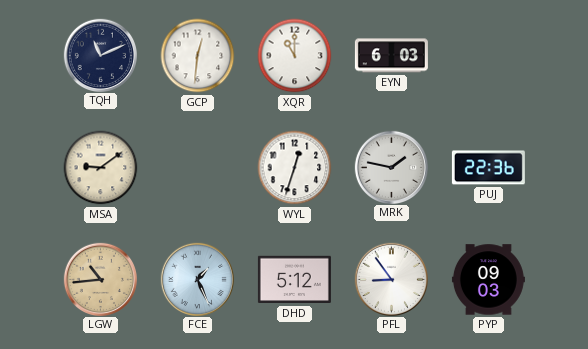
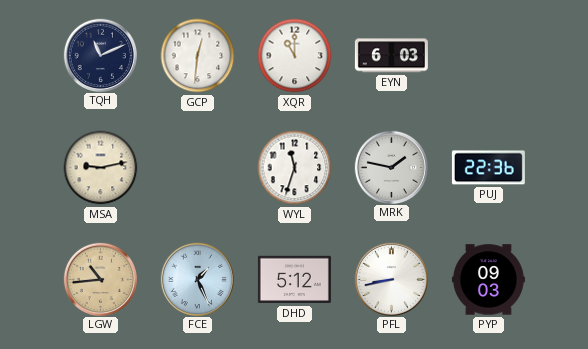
MSA: 9:09 -> 9:13 (101, 168)
WYL: 12:33 -> 11:33 (295, 168)
PFL: 8:54 -> 8:43 (391, 279)
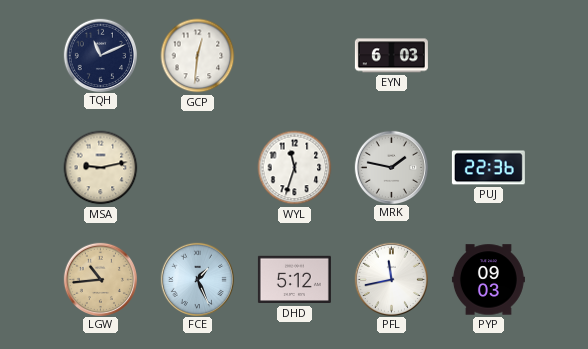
XQR: 11:00 -> none (295, 56)
PFL: 8:43 -> 11:43 (391, 279)
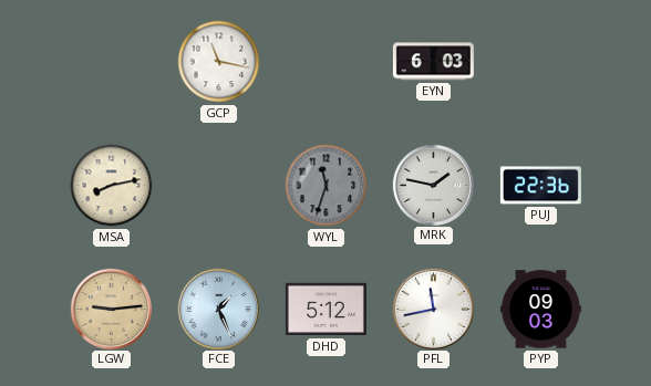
TQH: 11:11 -> none (100, 55)
GCP: 12:31 -> 11:17 (219, 62)
MSA: 9:13 -> 8:13 (112, 186)
WYL dial: white -> grey (327, 186)
LGW: 10:44 -> 9:14 (111, 309)
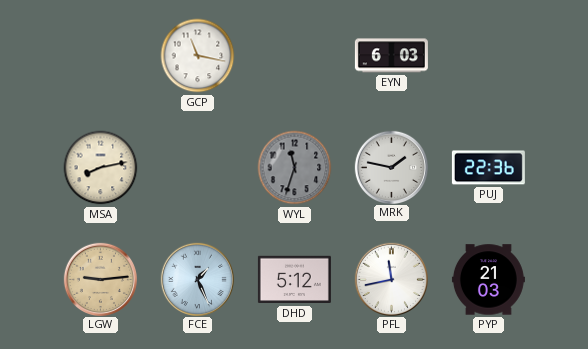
PYP: 09:03 -> 21:03 (488, 280)
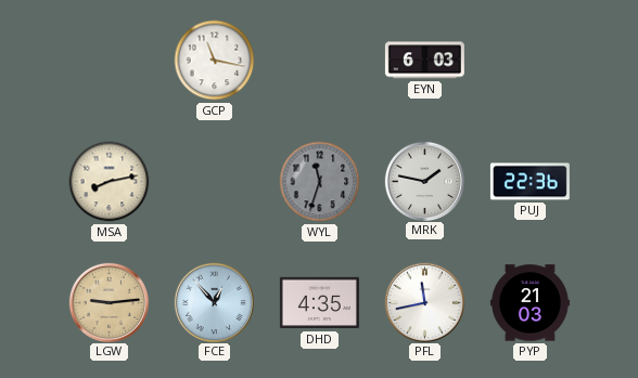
FCE: 1:26 -> 12:53 (214, 302)
DHD: 5:12 -> 4:35 (319, 303)
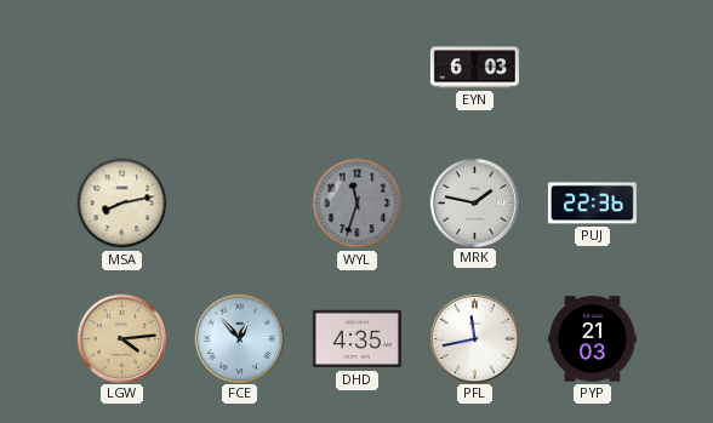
GCP: 11:17 -> none (215, 61)
LGW: 9:14 -> 4:14 (121, 338)
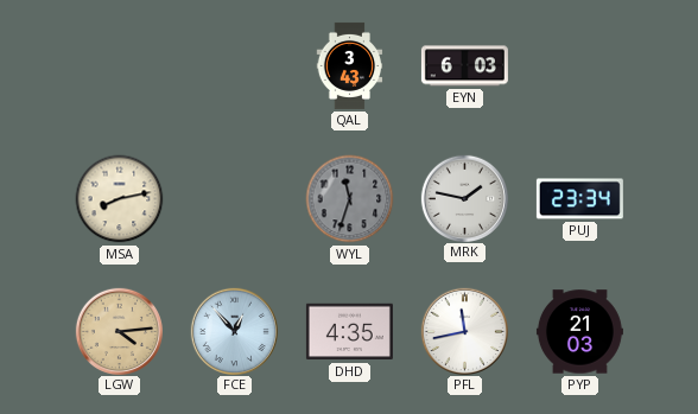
QAL: none -> 3:43 (350, 65)
PUJ: 22:36 -> 23:34 (579, 199)
